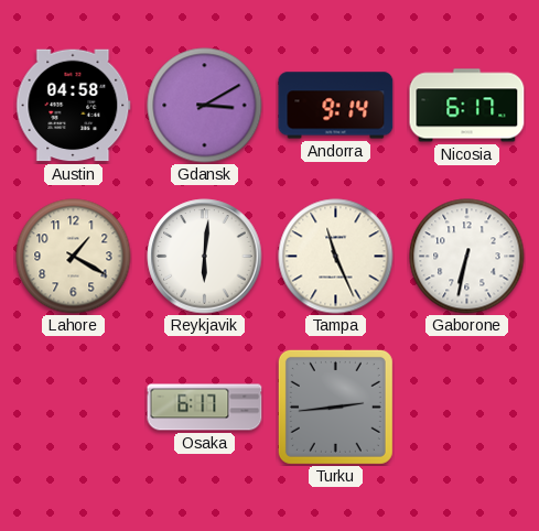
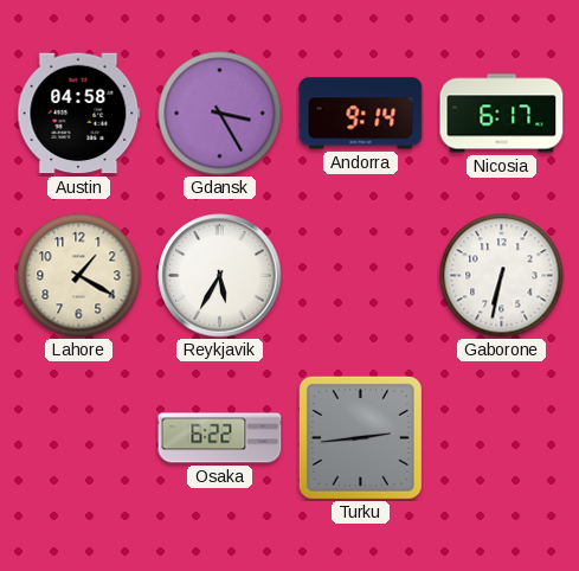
Gdansk: 3:10 -> 3:25 (220, 114)
Reykjavik: 6:01 -> 5:35 (220, 276)
Tampa: 11:26 -> none (336, 257)
Osaka: 6:17 -> 6:22 (220, 438)
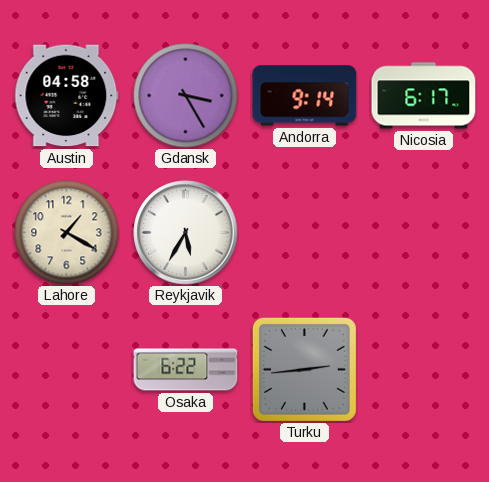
Gaborone: 6:32 -> none (502, 276)
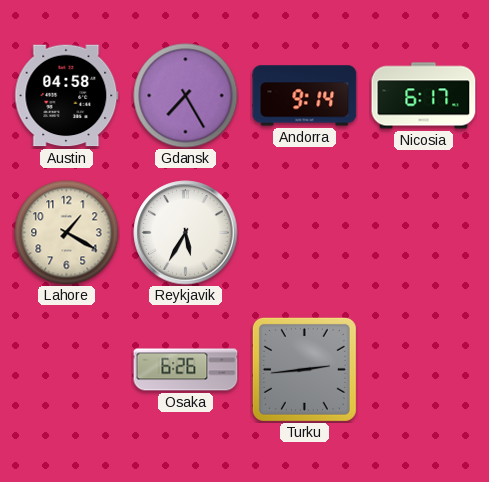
Gdansk: 3:25 -> 7:25 (186, 96)
Osaka: 6:22 -> 6:26 (186, 370)
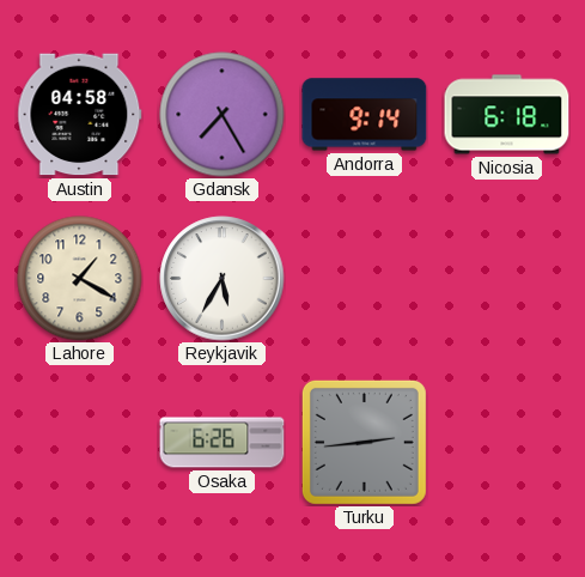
Nicosia: 6:17 -> 6:18 (507, 115)
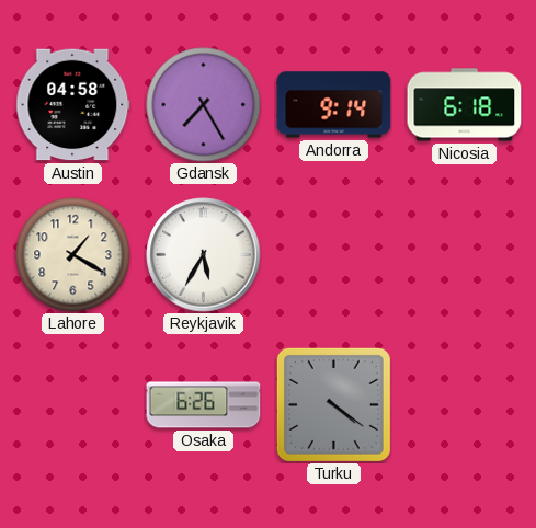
Turku: 2:44 -> 4:21 (333, 404)
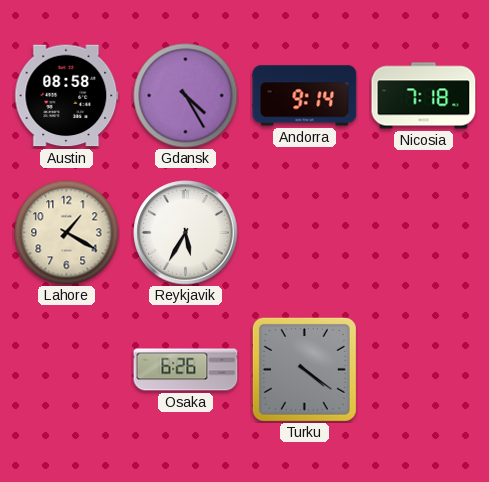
Austin: 04:58 -> 08:58 (67, 96)
Gdansk: 7:25 -> 4:25 (186, 96)
Nicosia: 6:18 -> 7:18 (424, 96)
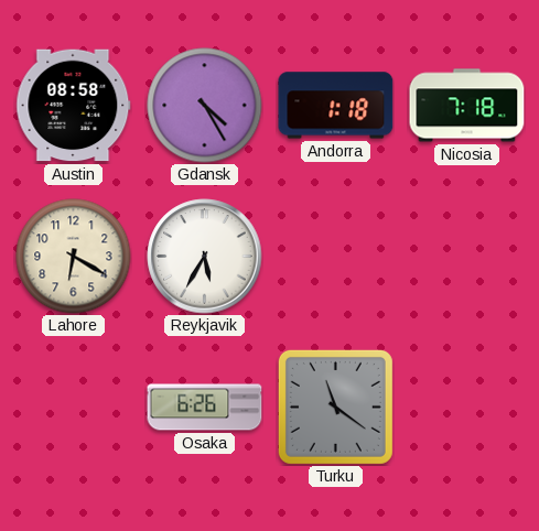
Andorra: 9:14 -> 1:18 (336, 106)
Lahore: 1:20 -> 6:20 (74, 257)
Turku: 4:21 -> 11:21 (335, 407)
